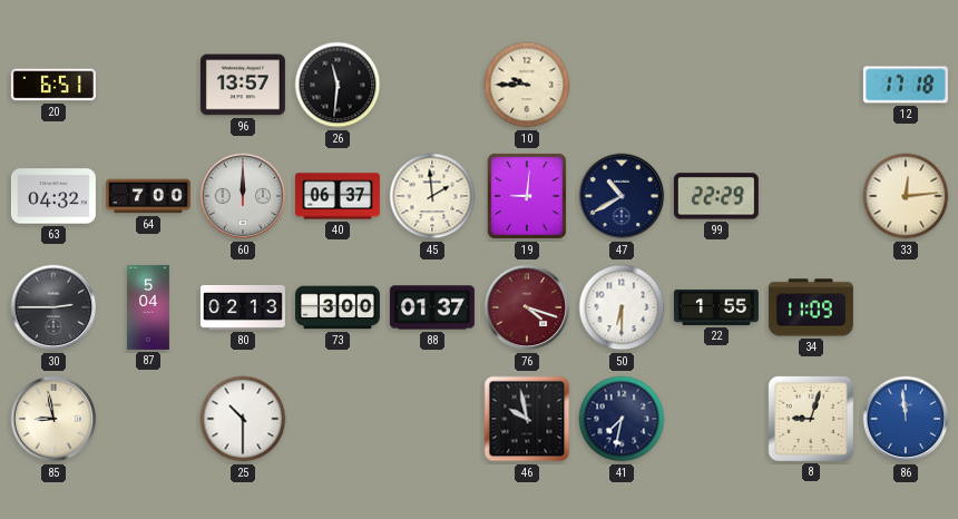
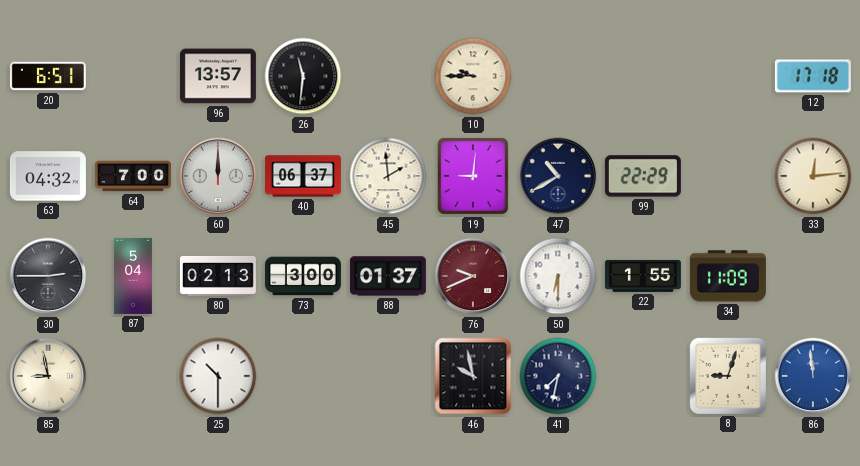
76: 4:18 -> 9:41 (473, 276)
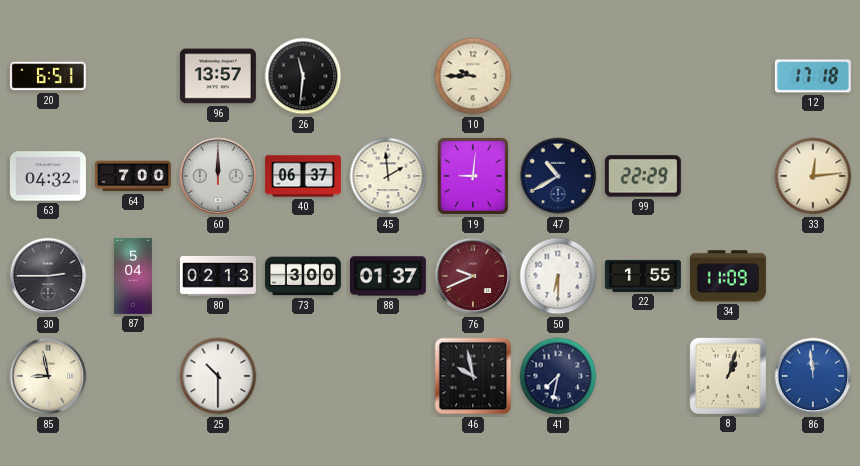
8: 9:03 -> 1:03 (728, 376)
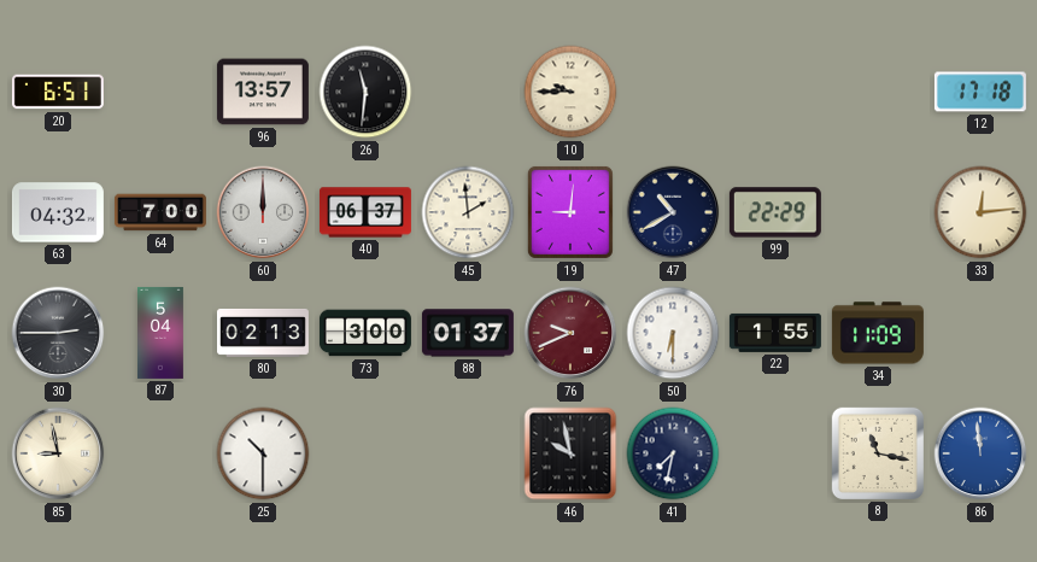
8: 1:03 -> 11:17 (878, 453)
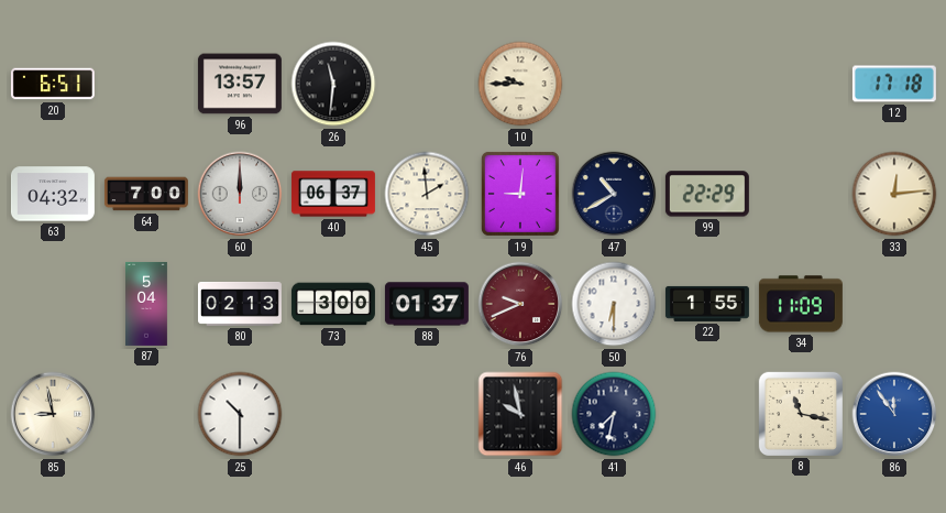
30: 2:45 -> none (58, 333)
86: 11:59 -> 11:54 (894, 414)
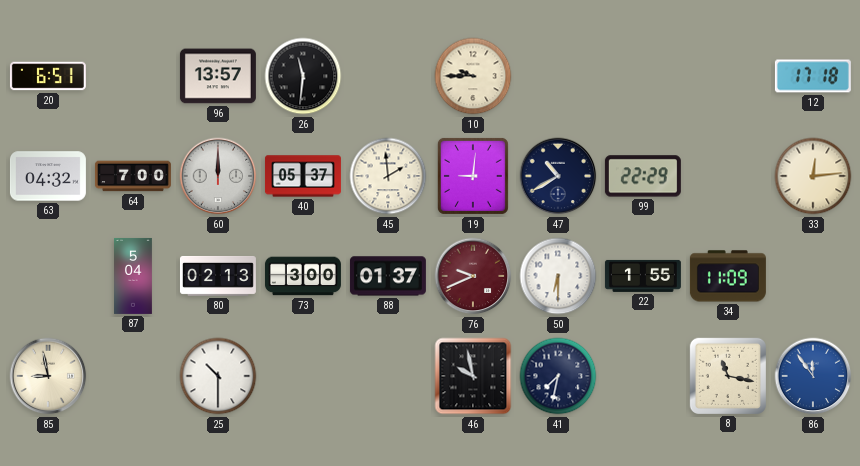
40: 06:37 -> 05:37 (303, 176)
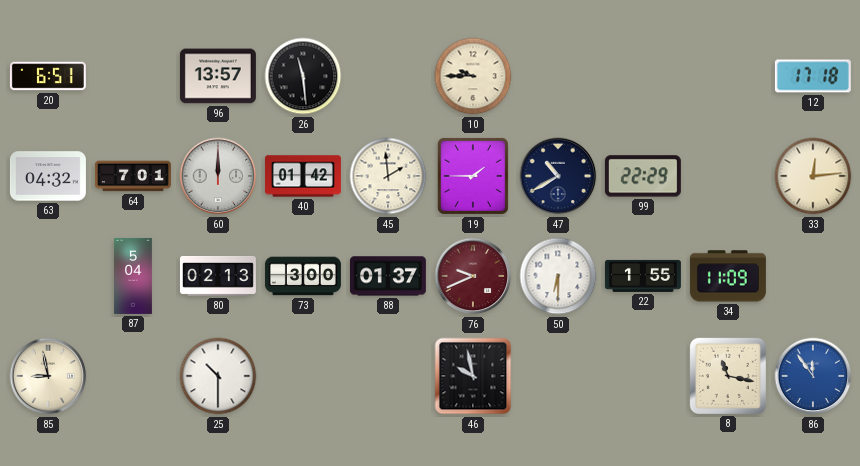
26: 11:31 -> 11:29 (303, 76)
64: 7:00 -> 7:01 (133, 176)
40: 05:37 -> 01:42 (303, 176)
19: 9:01 -> 1:45 (473, 176)
41: 7:32 -> none (558, 376)
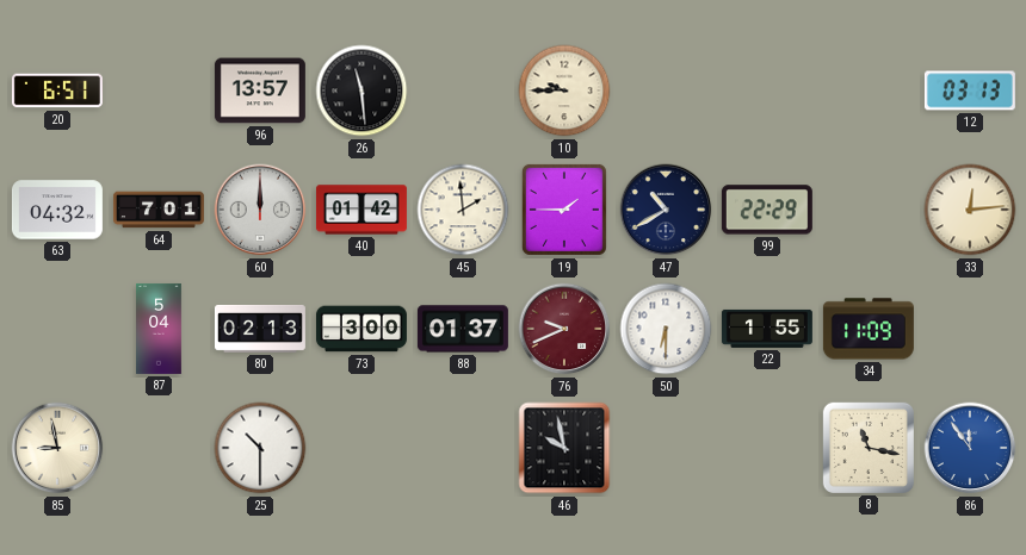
12: 17:18 -> 03:13 (970, 91)
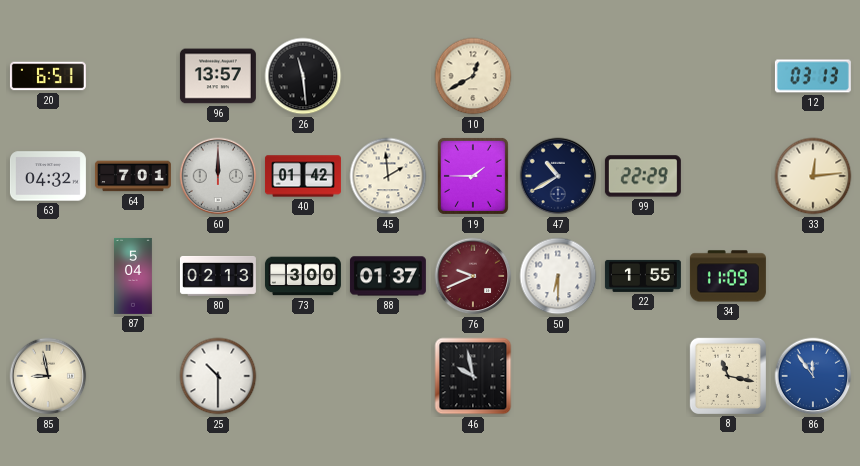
10: 9:45 -> 12:40 (473, 76)
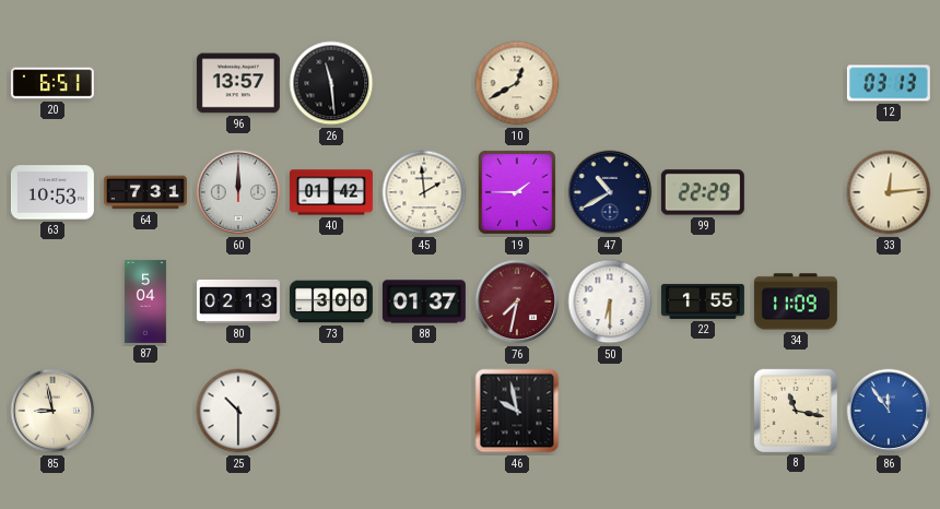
63: 04:32 -> 10:53 (52, 192)
64: 7:01 -> 7:31 (145, 192)
76: 9:41 -> 7:32 (517, 301)
